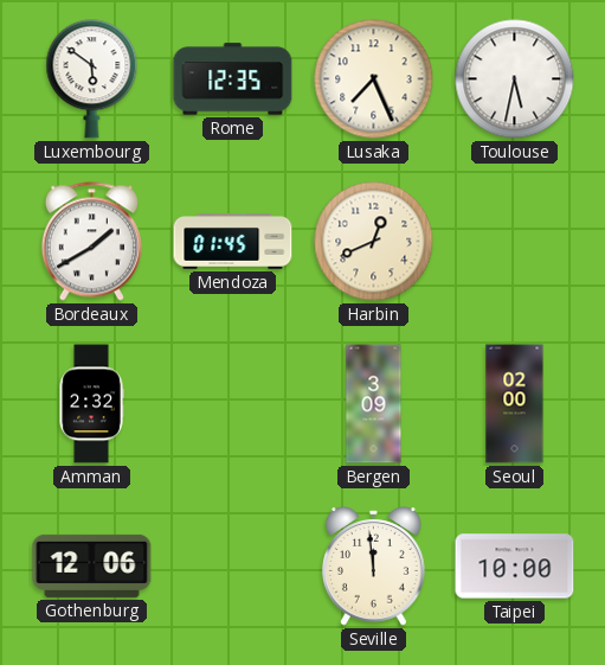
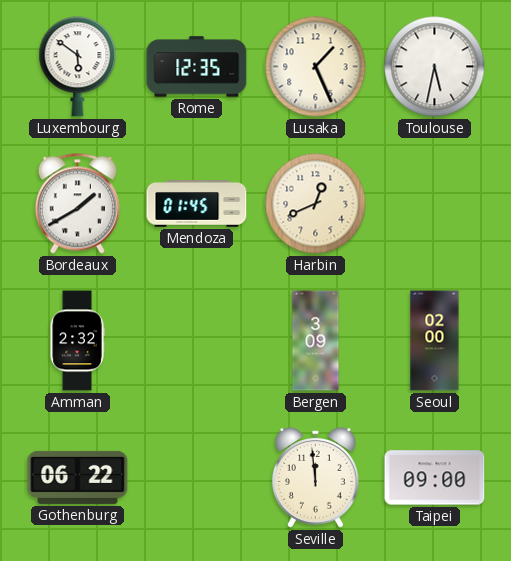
Lusaka: 7:26 -> 1:26 (316, 67)
Gothenburg: 12:06 -> 06:22 (78, 477)
Taipei: 10:00 -> 09:00 (435, 478)
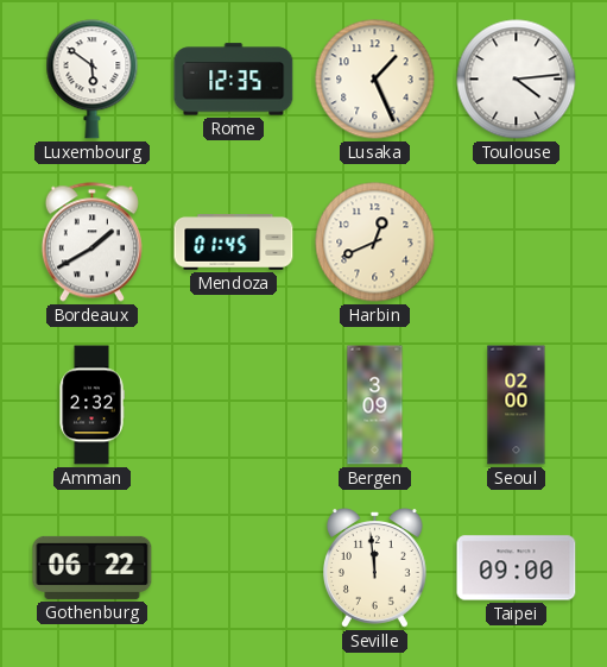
Toulouse: 5:32 -> 4:14 (517, 80)
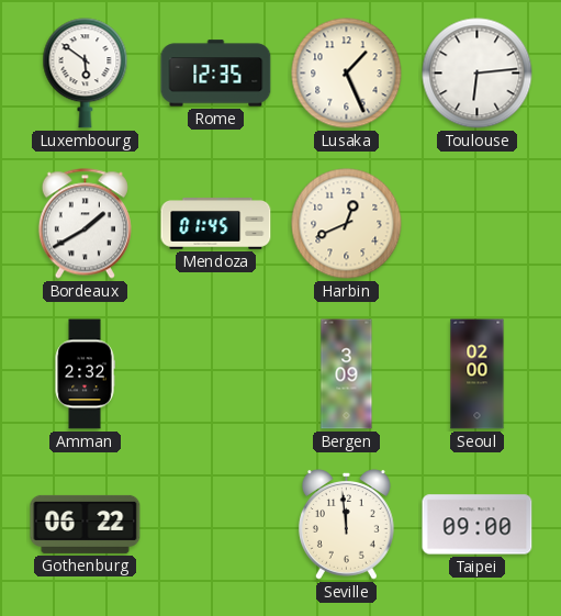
Toulouse: 4:14 -> 6:14 (478, 74)
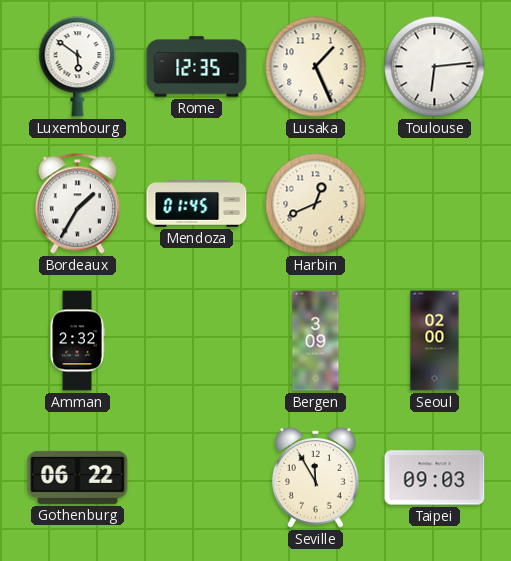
Bordeaux: 1:40 -> 1:35 (77, 204)
Seville: 11:59 -> 11:55 (315, 478)
Taipei: 09:00 -> 09:03 (435, 478)
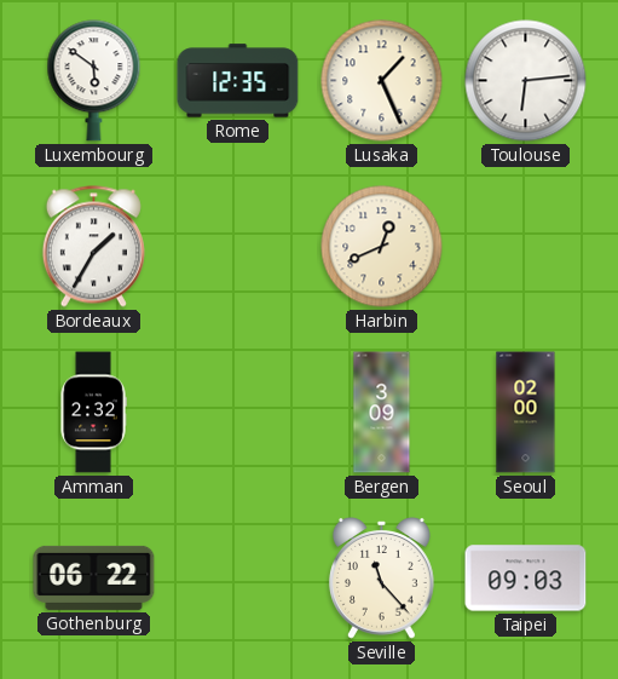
Mendoza: 01:45 -> none (197, 204)
Seville: 11:55 -> 11:23 (381, 579)
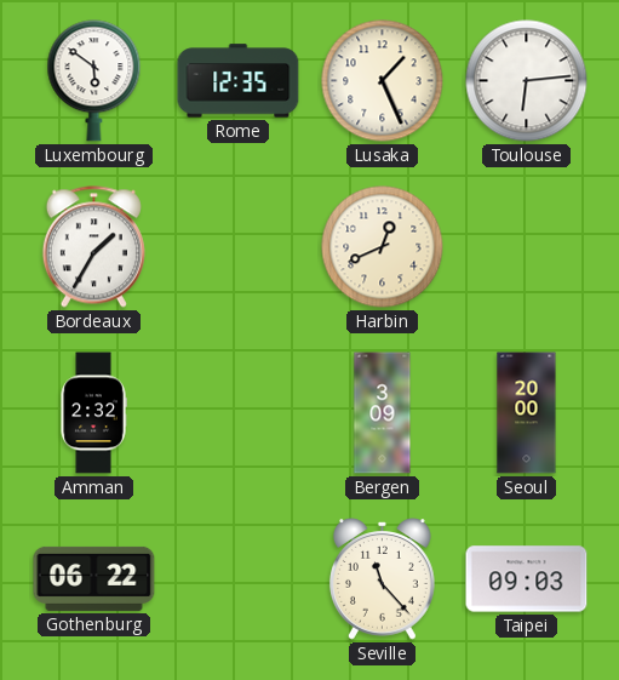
Seoul: 02:00 -> 20:00 (527, 413)
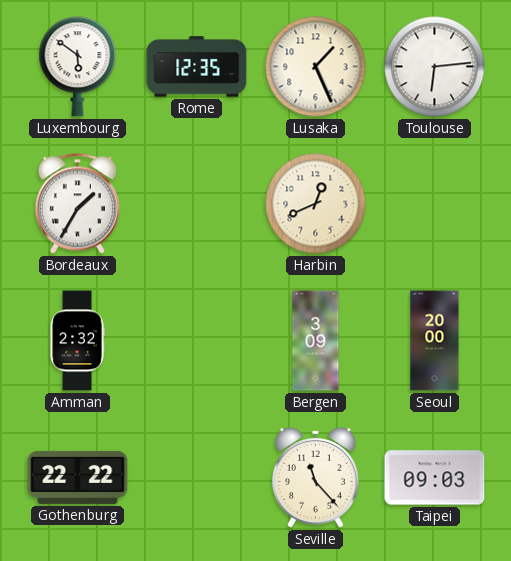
Gothenburg: 06:22 -> 22:22 (78, 477)
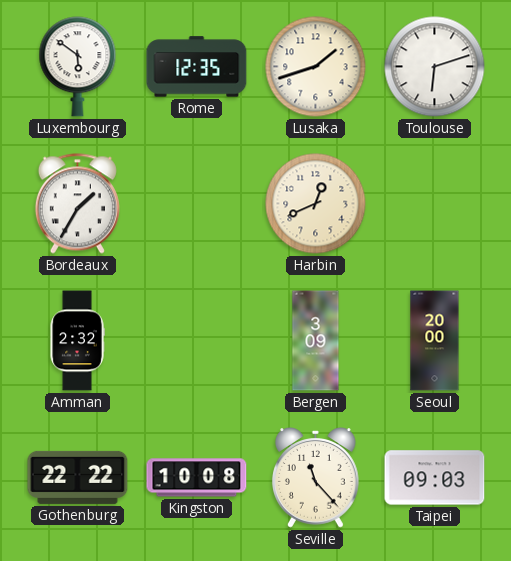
Lusaka: 1:26 -> 1:42 (316, 67)
Toulouse: 6:14 -> 6:12 (435, 67)
Kingston: none -> 10:08 (197, 478)
